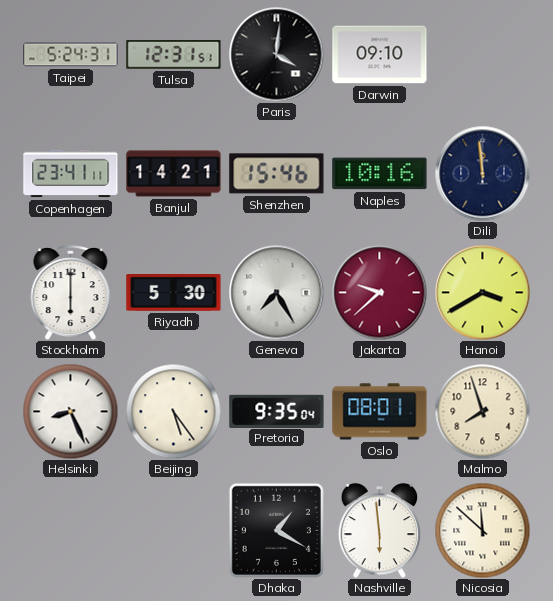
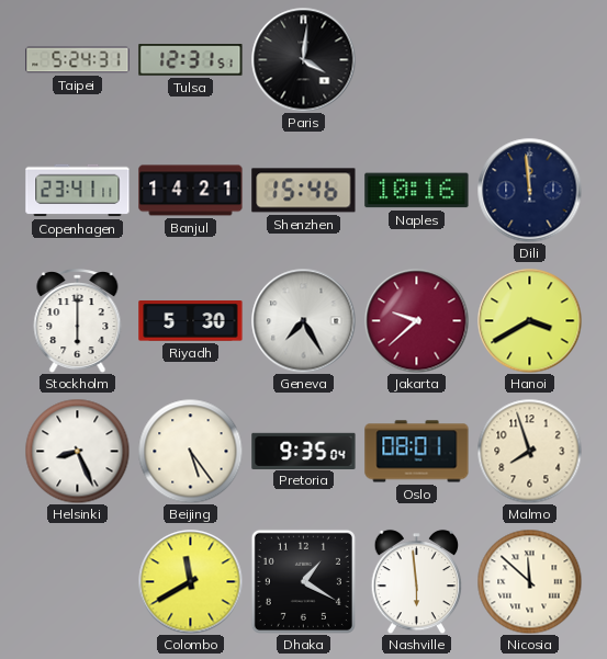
Darwin: 09:10 -> none (380, 55)
Colombo: none -> 11:40 (190, 581)
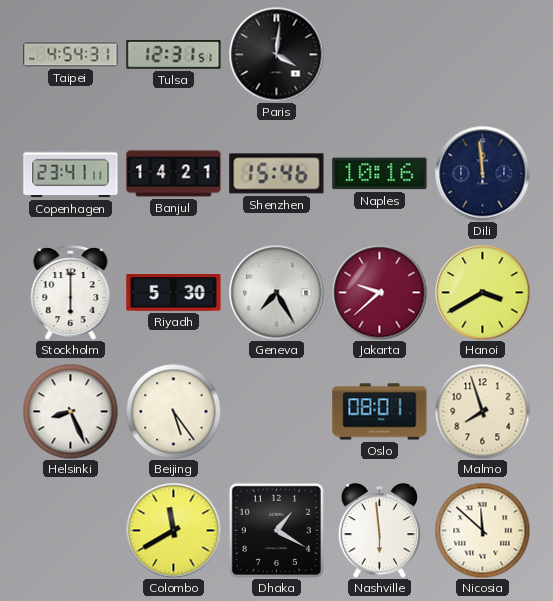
Taipei: 5:24 -> 4:54 (71, 55)
Pretoria: 9:35 -> none (304, 451)
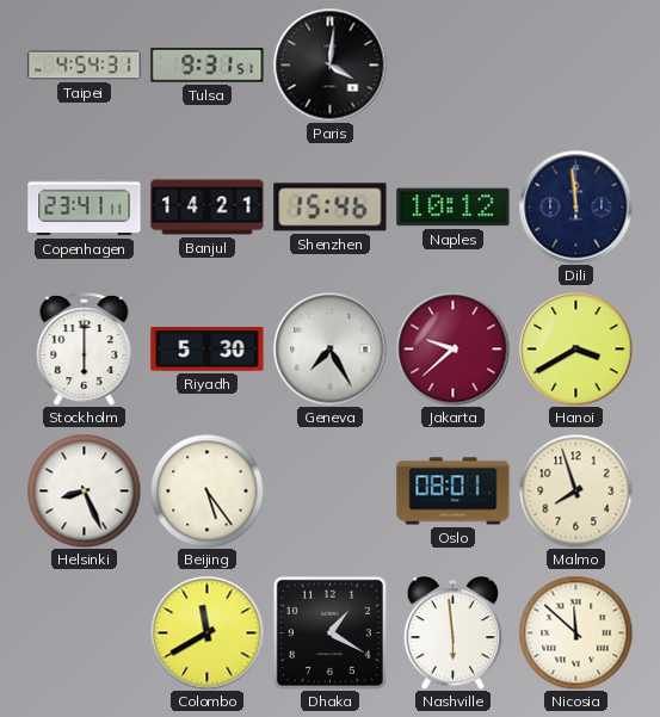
Tulsa: 12:31 -> 9:31 (208, 66)
Naples: 10:16 -> 10:12 (454, 208)
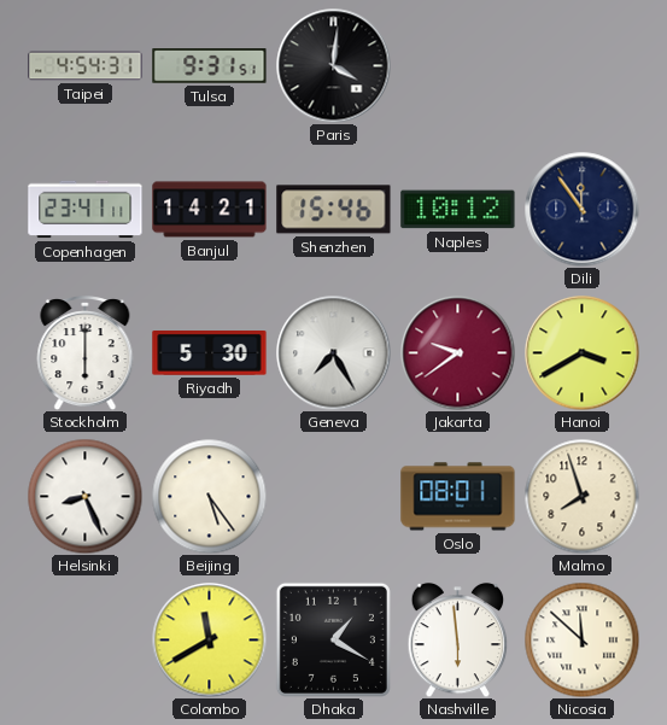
Dili: 11:59 -> 11:54 (581, 209)
Jakarta: 9:38 -> 9:39 (457, 352)
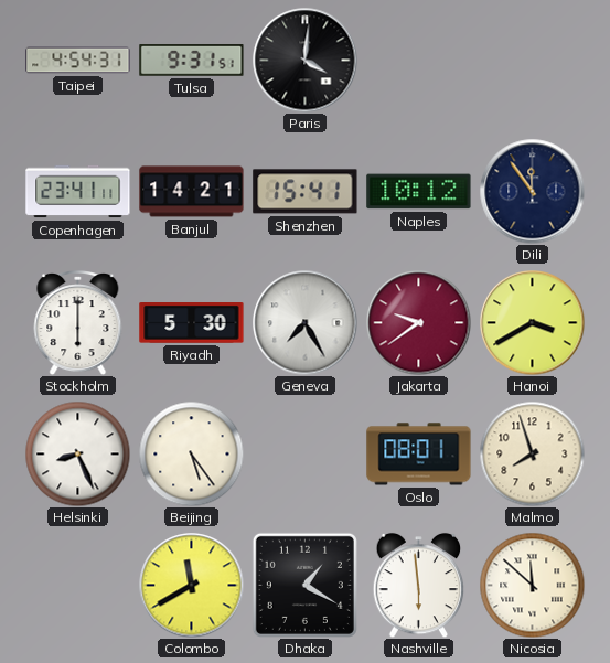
Shenzhen: 15:46 -> 15:41 (306, 192)
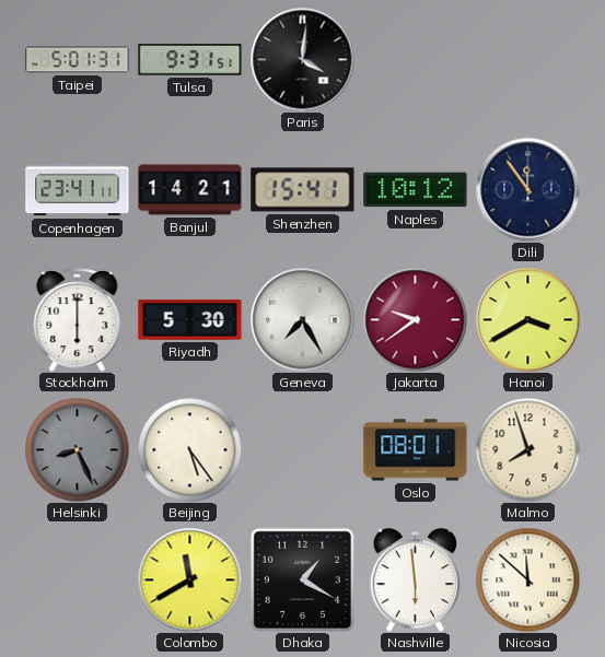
Taipei: 4:54 -> 5:01 (78, 60)
Helsinki dial: white -> grey (77, 449)
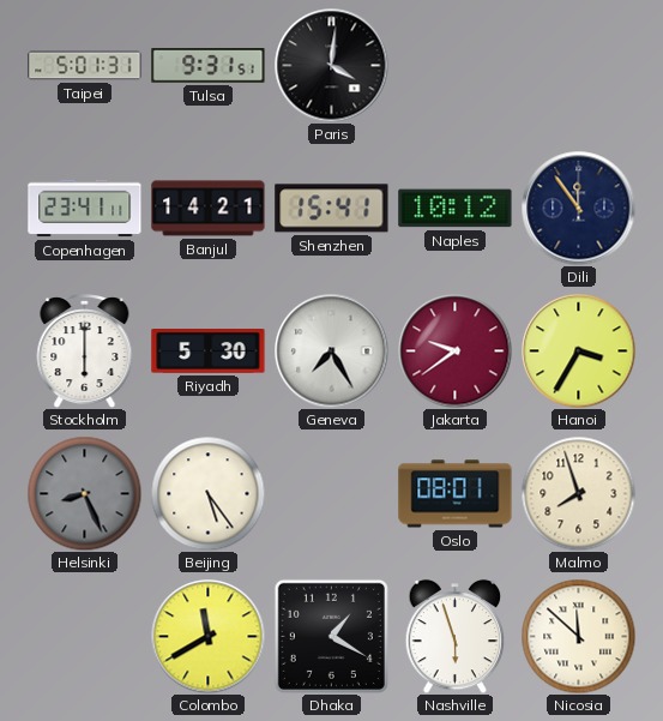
Hanoi: 3:40 -> 3:35 (578, 350)
Nashville: 5:59 -> 5:57 (456, 636)
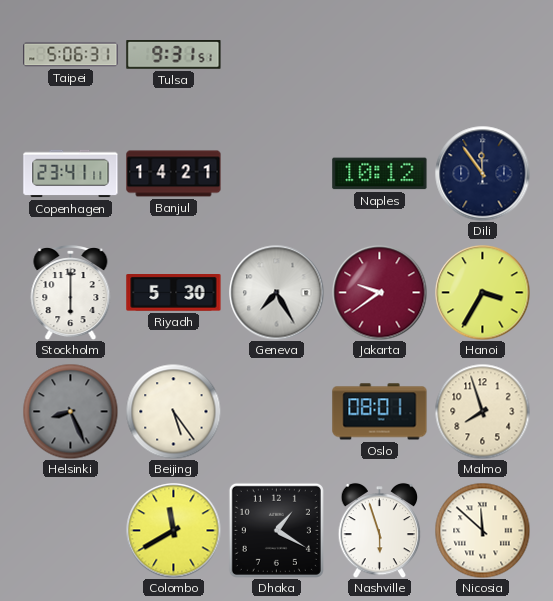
Taipei: 5:01 -> 5:06 (71, 55)
Paris: 4:01 -> none (331, 65)
Shenzhen: 15:41 -> none (332, 209)
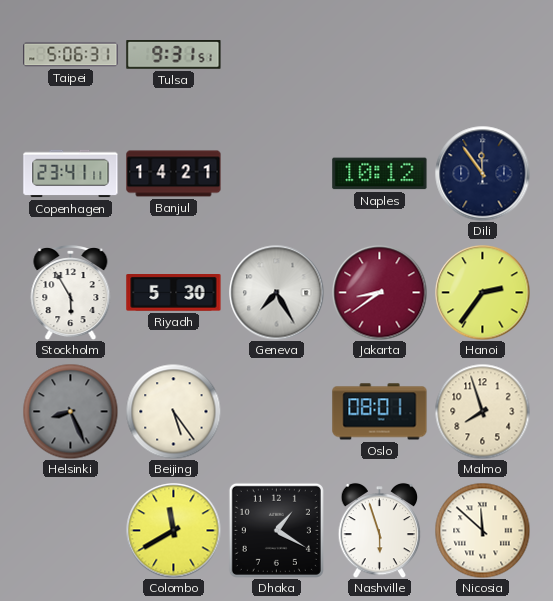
Stockholm: 6:00 -> 5:55 (71, 293)
Jakarta: 9:39 -> 8:39 (379, 292)
Hanoi: 3:35 -> 2:36 (482, 292)
